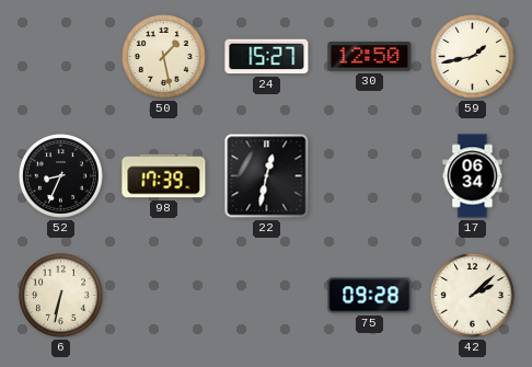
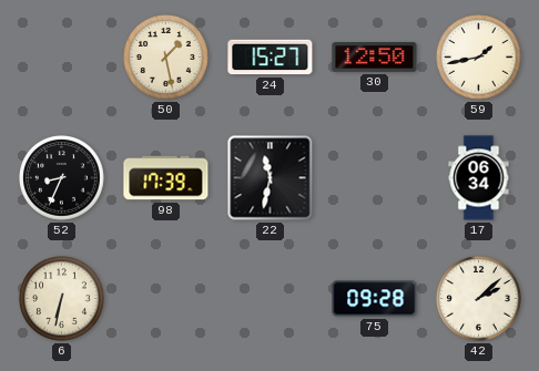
22: 12:32 -> 11:32 (271, 178)
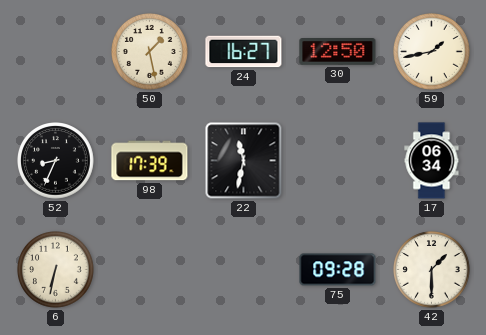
24: 15:27 -> 16:27 (244, 52)
42: 2:08 -> 1:30 (432, 270)
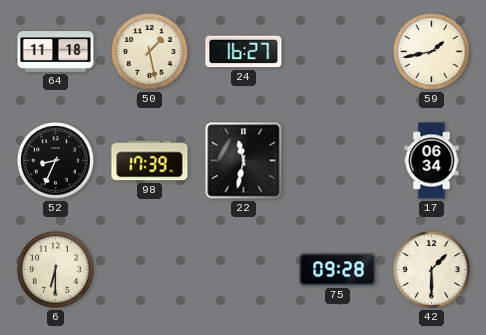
64: none -> 11:18 (56, 52)
30: 12:50 -> none (338, 52)
6: 6:32 -> 6:30 (56, 270)
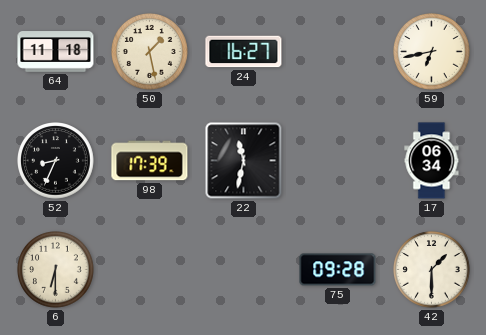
59: 1:43 -> 6:43 (432, 52)
